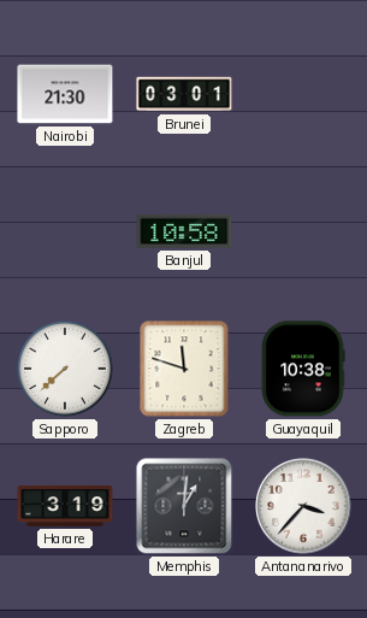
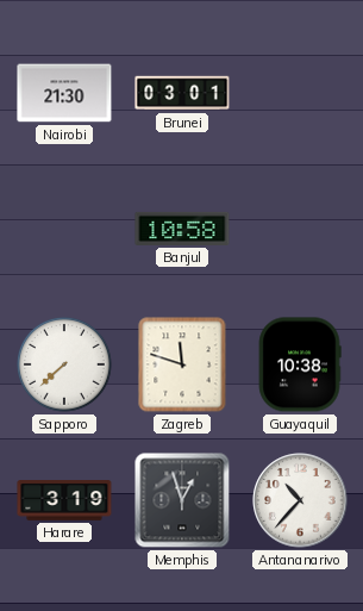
Memphis: 1:01 -> 12:57 (182, 500)
Antananarivo: 3:37 -> 10:37 (300, 500)
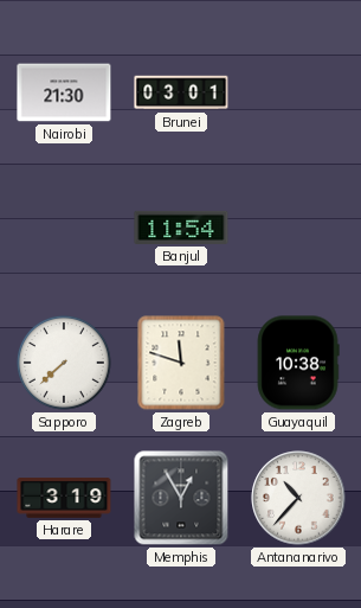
Banjul: 10:58 -> 11:54 (181, 228)
Memphis: 12:57 -> 12:55 (181, 498)
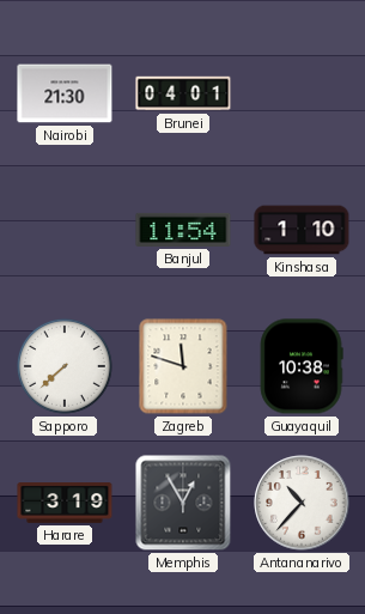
Brunei: 03:01 -> 04:01 (183, 93)
Kinshasa: none -> 1:10 (302, 230)
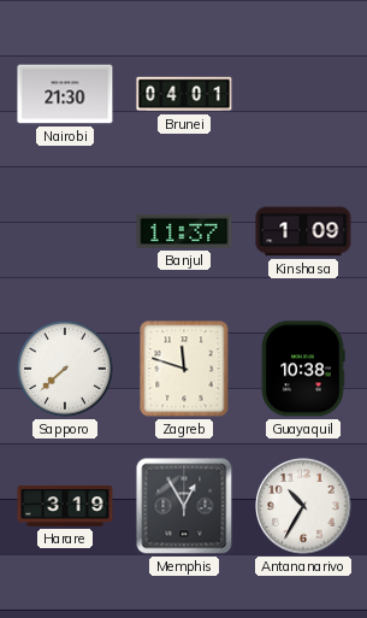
Banjul: 11:54 -> 11:37 (184, 231)
Kinshasa: 1:10 -> 1:09 (303, 231)
Antananarivo: 10:37 -> 10:35 (303, 506)
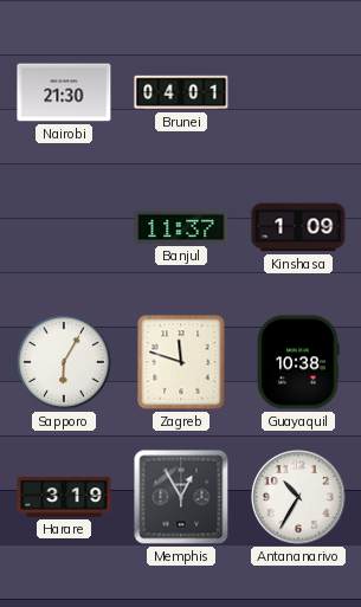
Sapporo: 7:38 -> 6:05 (64, 362)
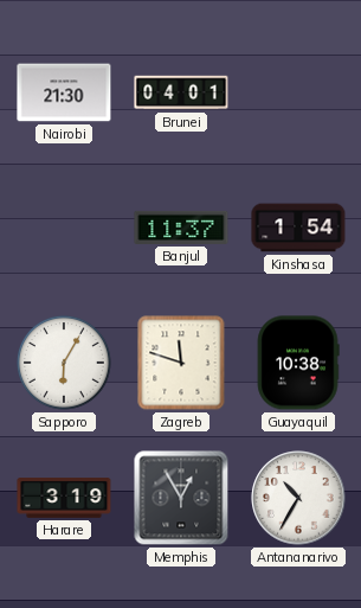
Kinshasa: 1:09 -> 1:54 (298, 228)
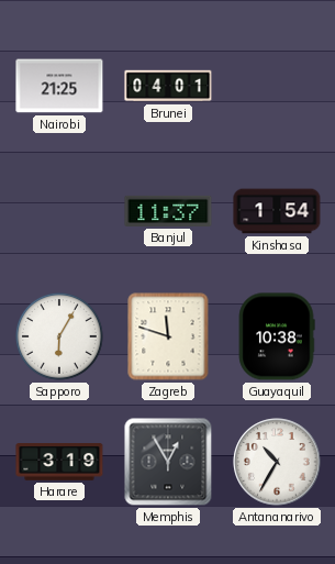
Nairobi: 21:30 -> 21:25 (59, 86)
